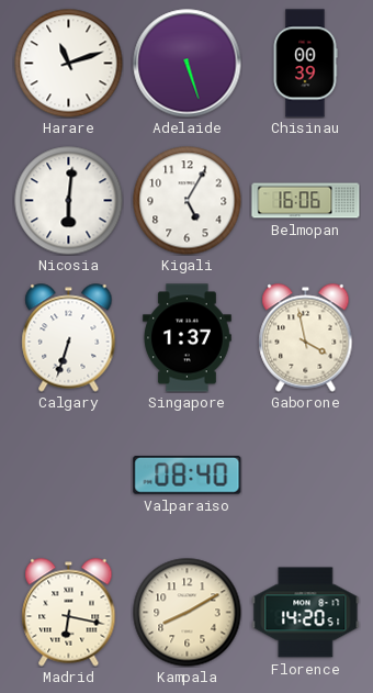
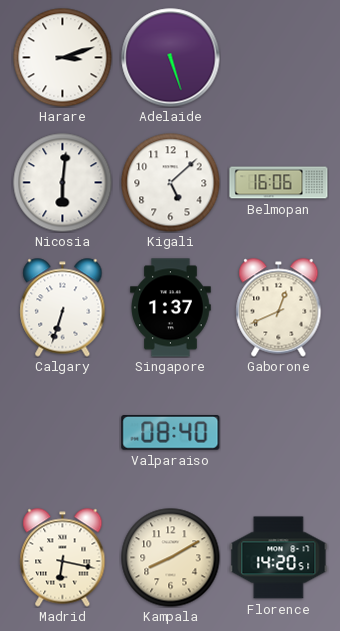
Harare: 11:12 -> 3:12 (63, 58)
Chisinau: 00:39 -> none (305, 64)
Kigali: 5:05 -> 5:08 (171, 183)
Gaborone: 3:58 -> 12:41 (279, 308)
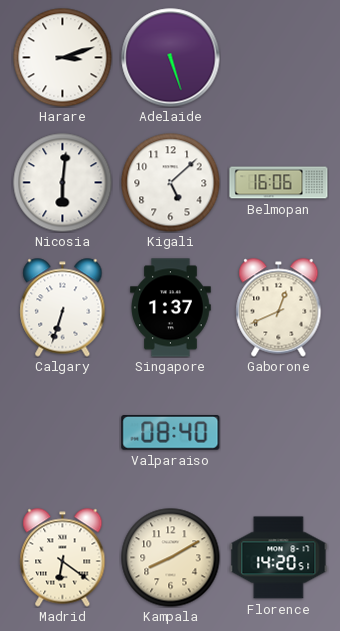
Madrid: 6:17 -> 6:21 (63, 558)
